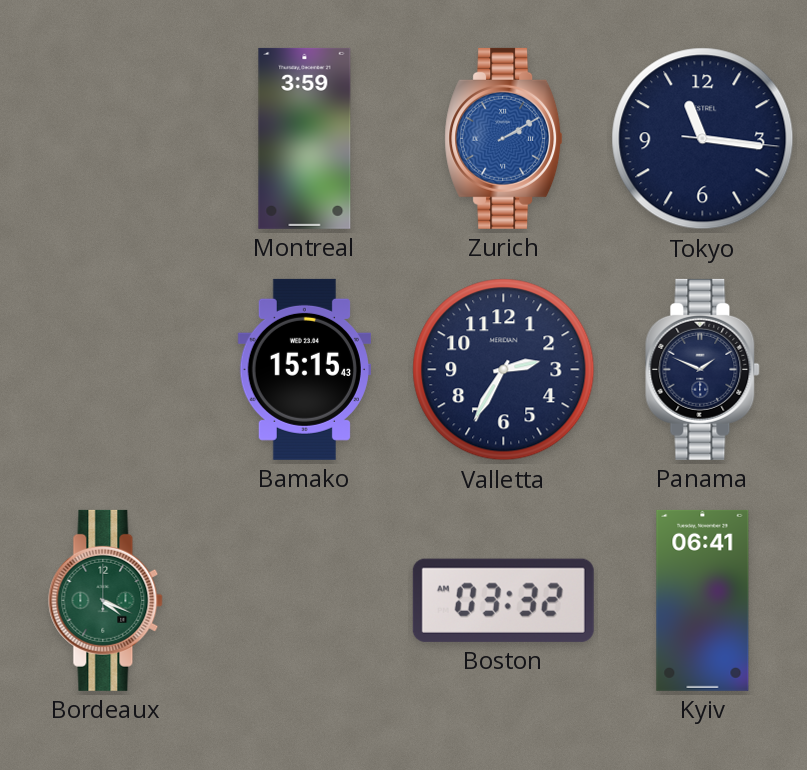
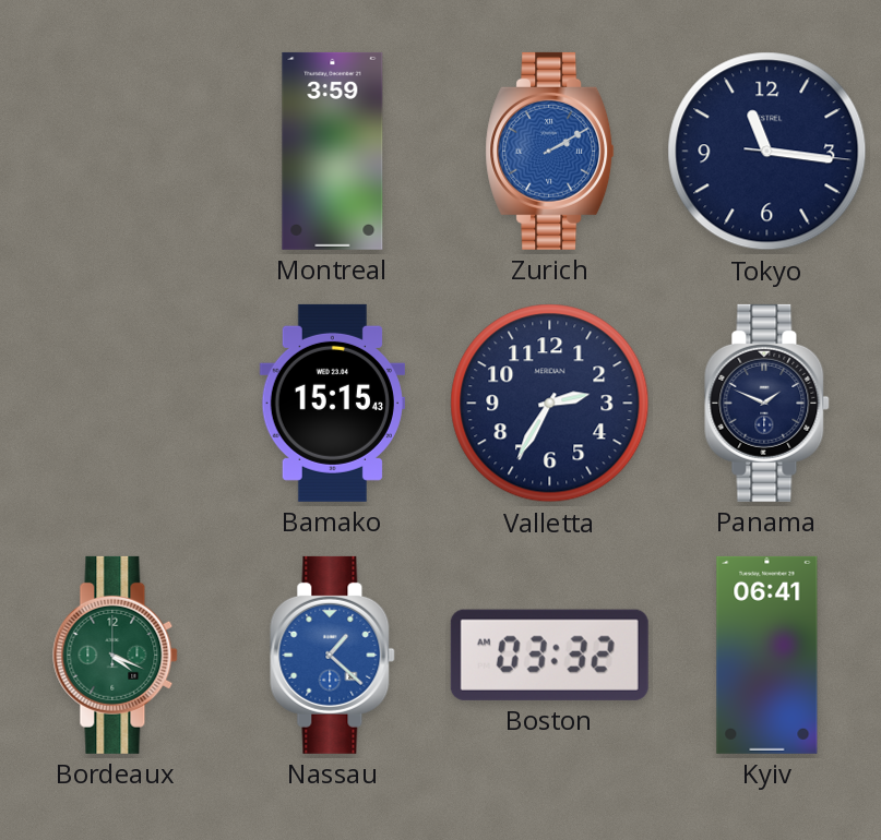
Nassau: none -> 1:22 (333, 655)
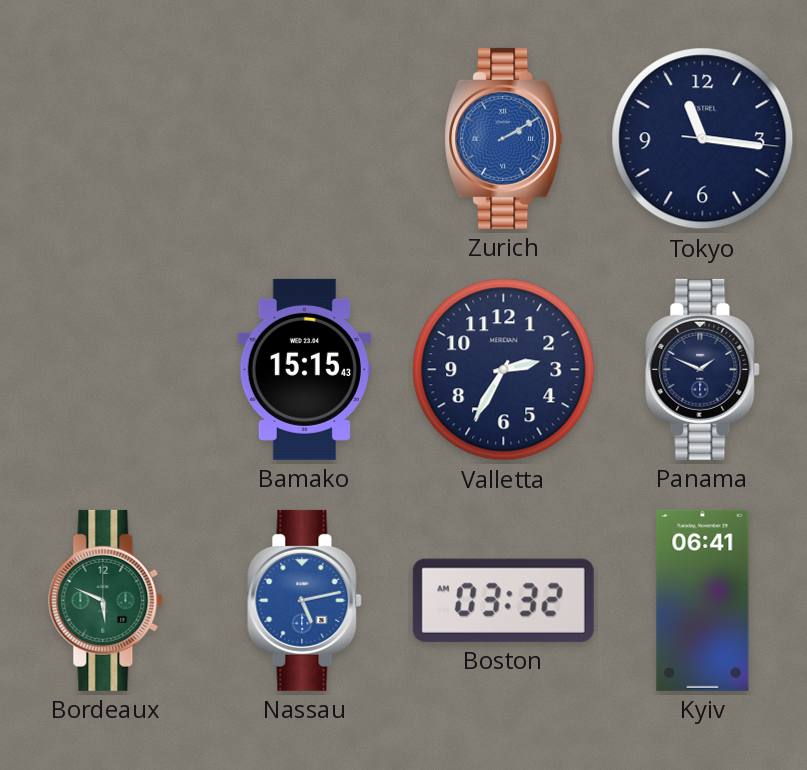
Montreal: 3:59 -> none (333, 151)
Bordeaux: 4:19 -> 5:49 (106, 600)
Nassau: 1:22 -> 5:13 (305, 600)
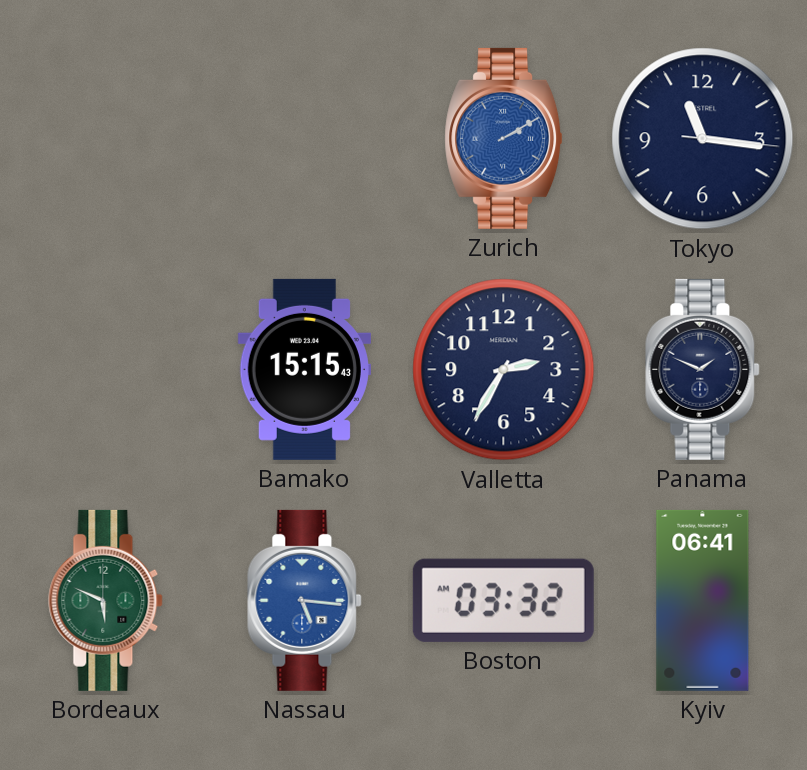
Nassau: 5:13 -> 5:16 (305, 600)
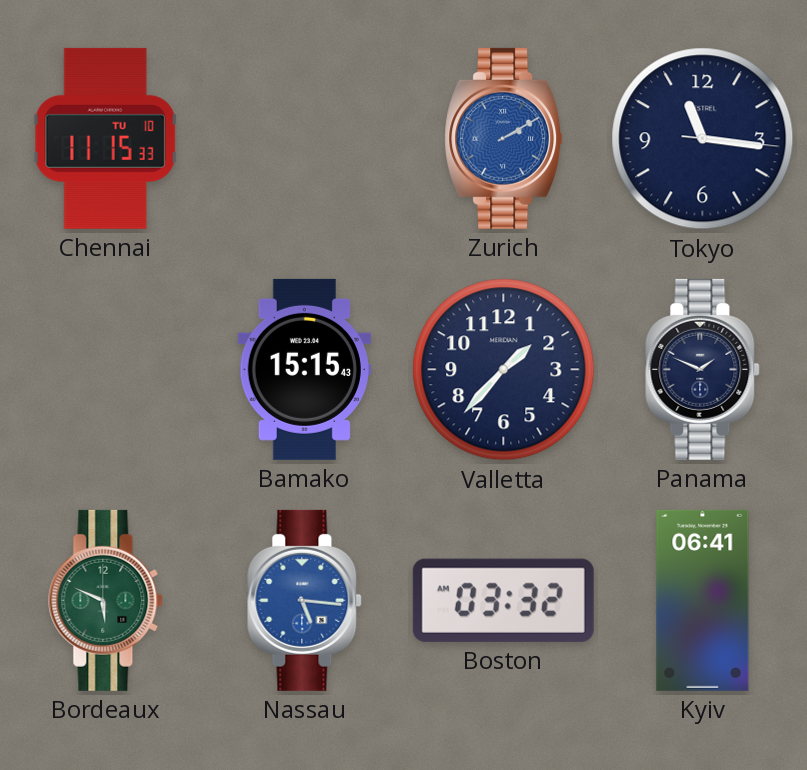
Chennai: none -> 11:15 (106, 138)
Valletta: 2:35 -> 1:37 (504, 370)
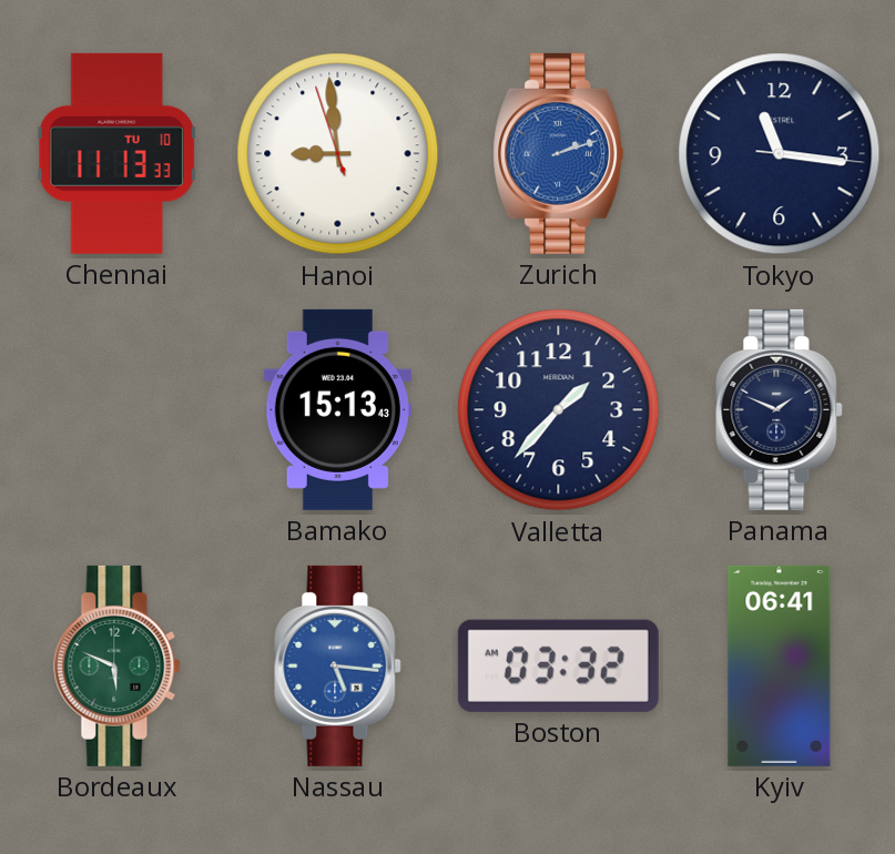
Chennai: 11:15 -> 11:13 (118, 153)
Hanoi: none -> 8:58 (338, 154)
Zurich: 2:10 -> 2:12 (559, 153)
Bamako: 15:15 -> 15:13 (337, 409)
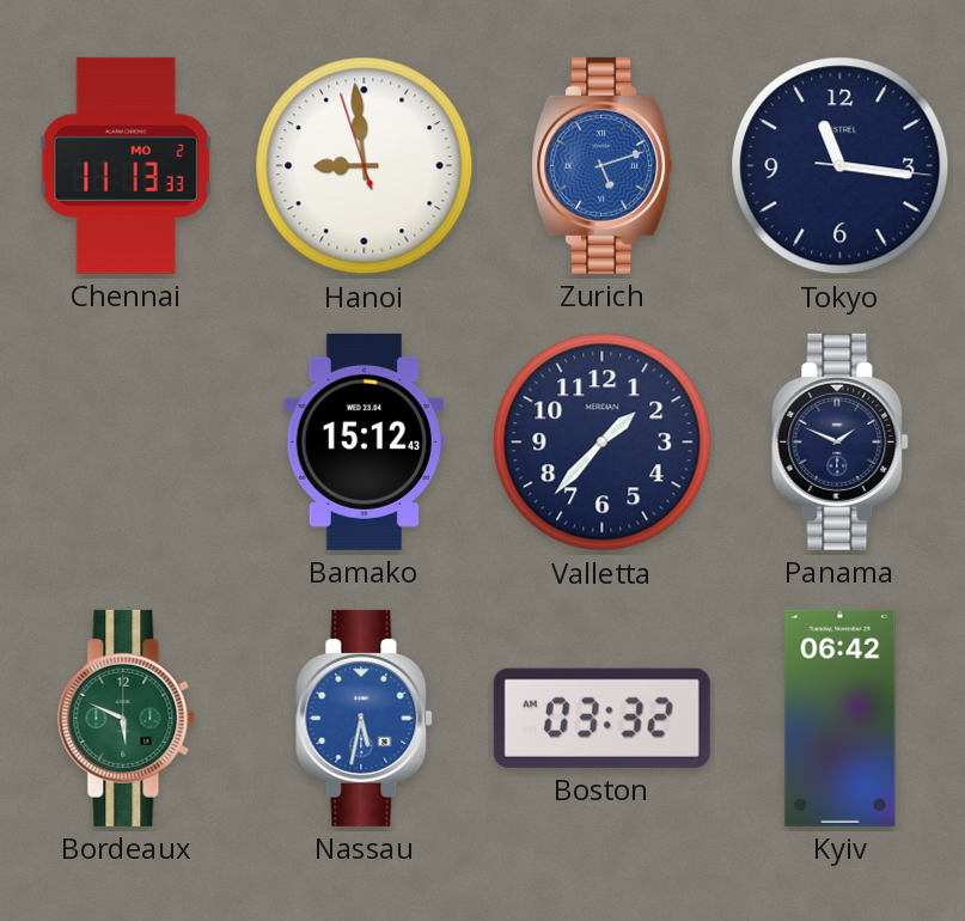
Chennai date: TU 10 -> MO 2 (127, 165)
Zurich: 2:12 -> 5:12 (603, 165)
Bamako: 15:13 -> 15:12 (364, 441)
Nassau: 5:16 -> 5:32 (365, 718)
Kyiv: 06:41 -> 06:42 (841, 718)
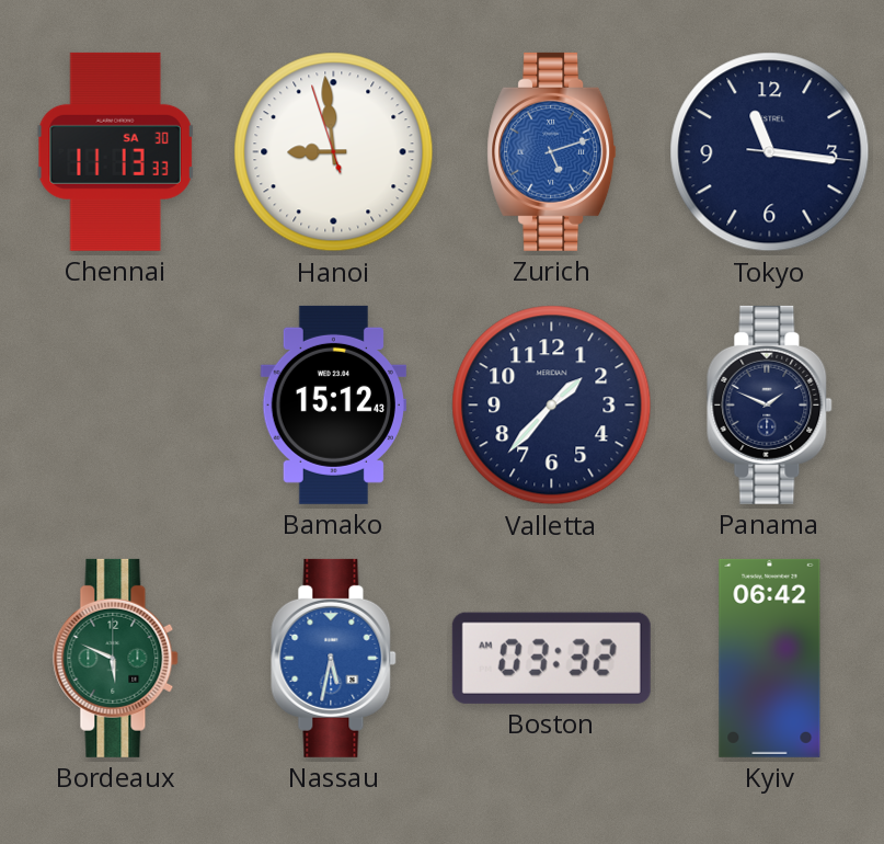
Chennai date: MO 2 -> SA 30 (116, 151)
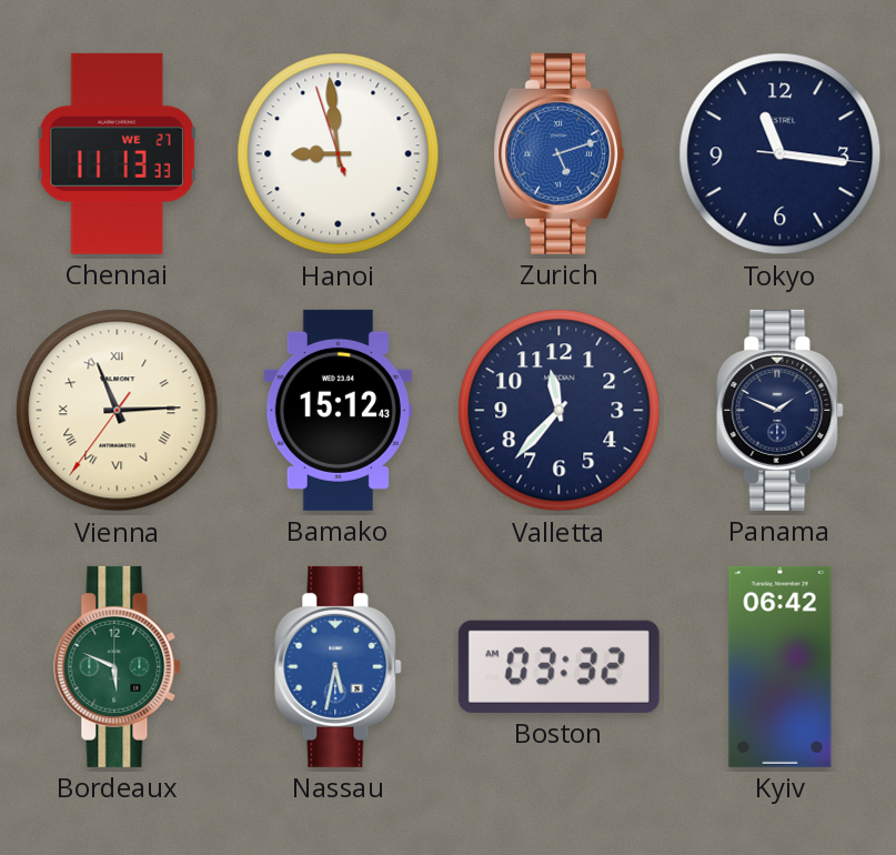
Chennai date: SA 30 -> WE 27 (118, 153)
Vienna: none -> 11:14 (118, 411)
Valletta: 1:37 -> 11:37 (560, 411)
